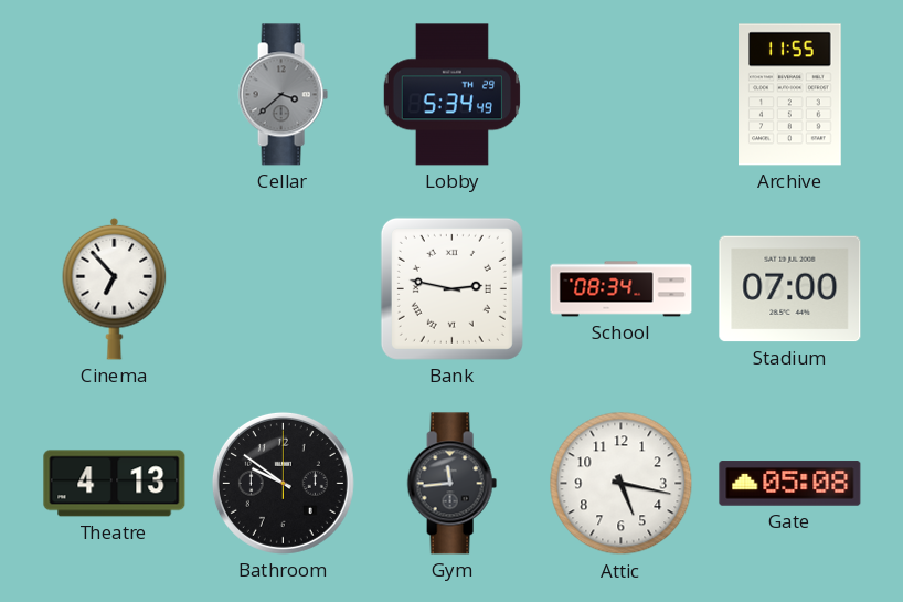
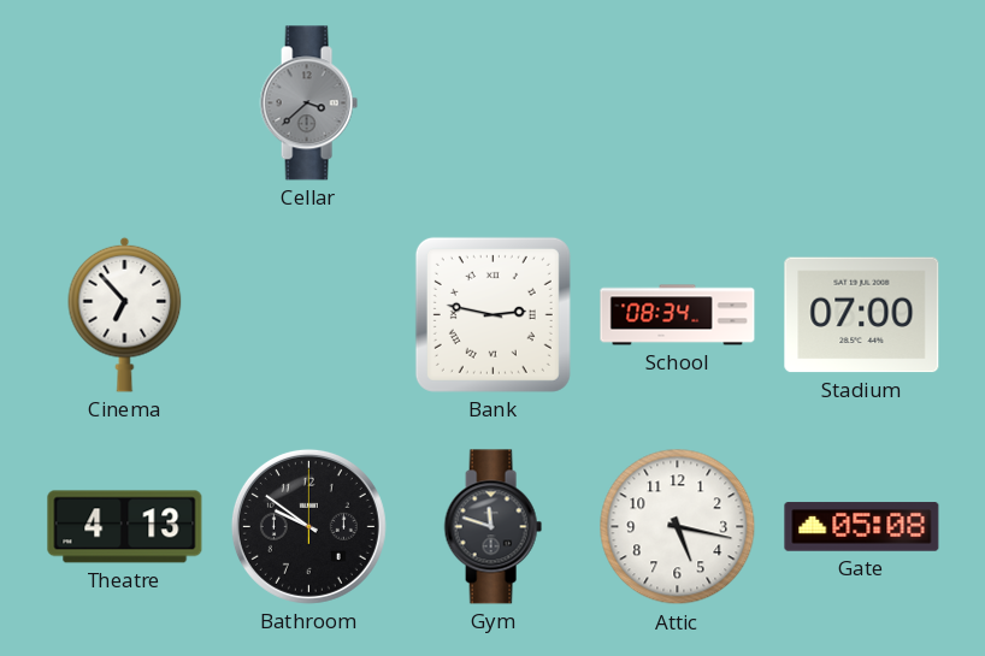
Lobby: 5:34 -> none (451, 95)
Archive: 11:55 -> none (790, 95)
Gym: 11:44 -> 11:48 (492, 527)
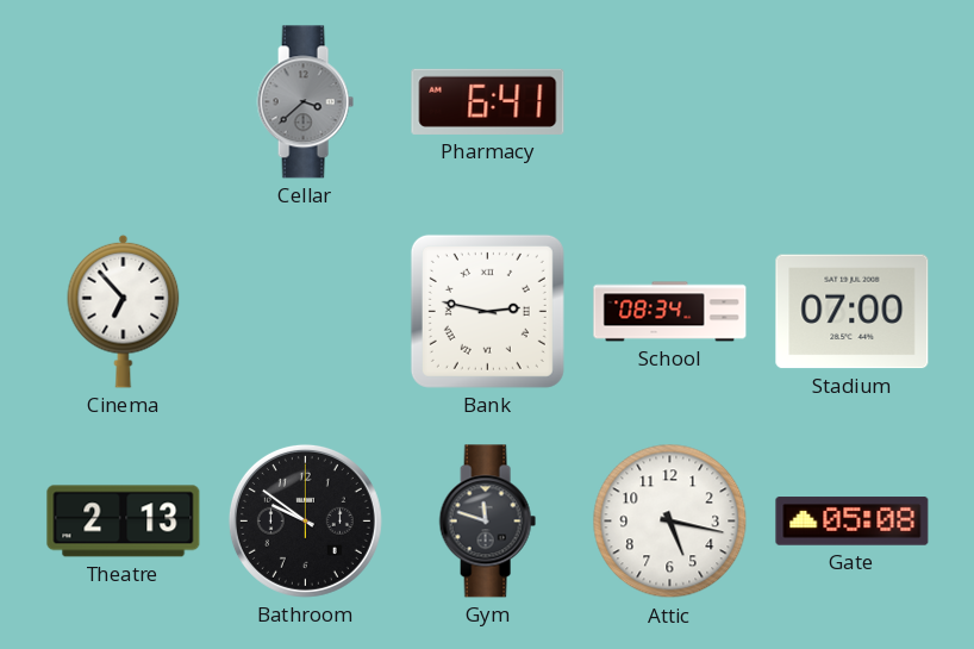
Pharmacy: none -> 6:41 (488, 101)
Theatre: 4:13 -> 2:13 (124, 522)
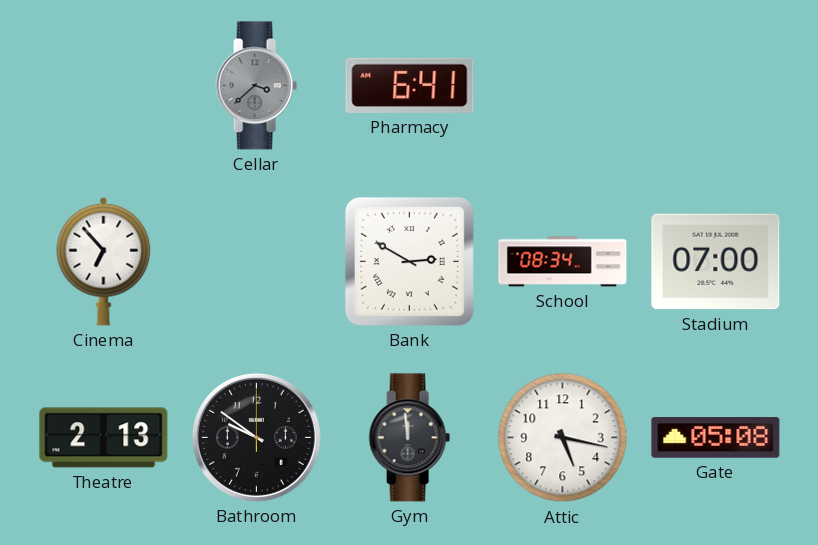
Bank: 2:47 -> 2:50 (409, 261)
Gym: 11:48 -> 11:59 (409, 438)
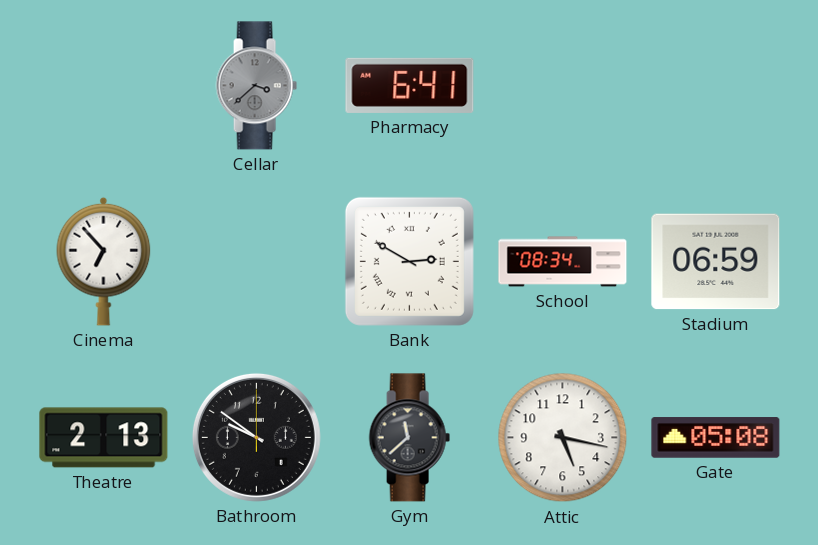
Stadium: 07:00 -> 06:59 (716, 262)
Gym: 11:59 -> 11:38 (409, 438)
